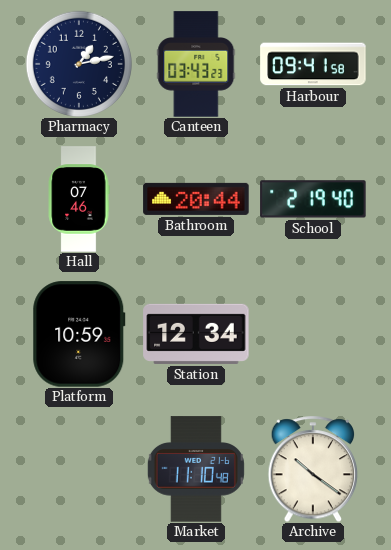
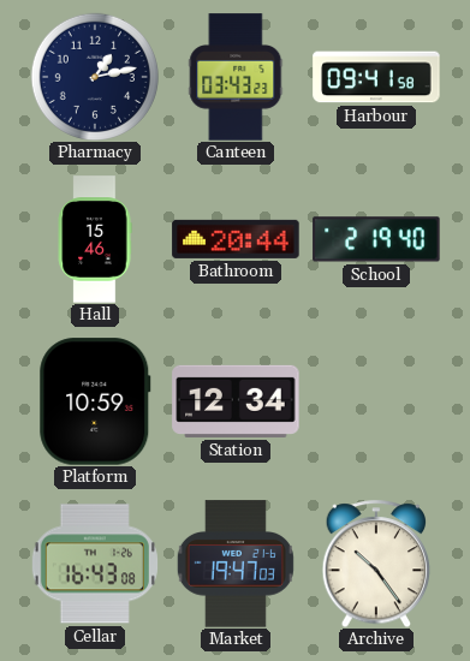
Hall: 07:46 -> 15:46 (95, 239)
Cellar: none -> 16:43 (95, 564)
Market: 11:10 -> 19:47 (236, 564)
Archive: 10:21 -> 10:24 (376, 564)
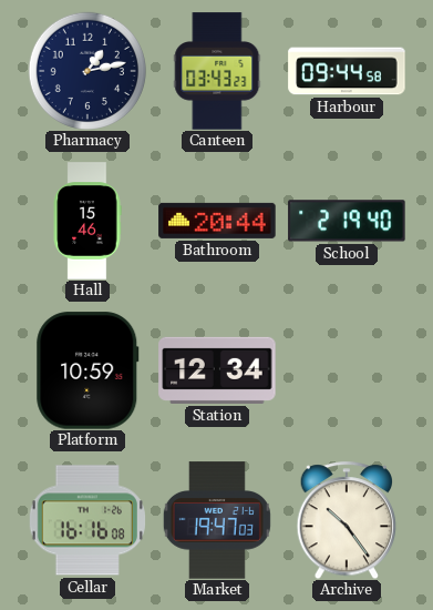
Harbour: 09:41 -> 09:44 (347, 71)
Cellar: 16:43 -> 16:16 (87, 520)
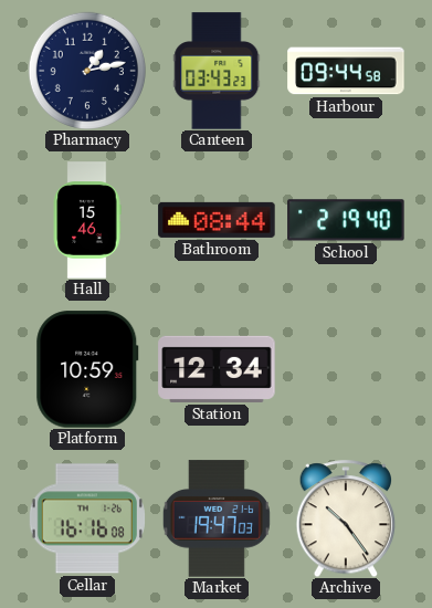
Bathroom: 20:44 -> 08:44 (217, 220)
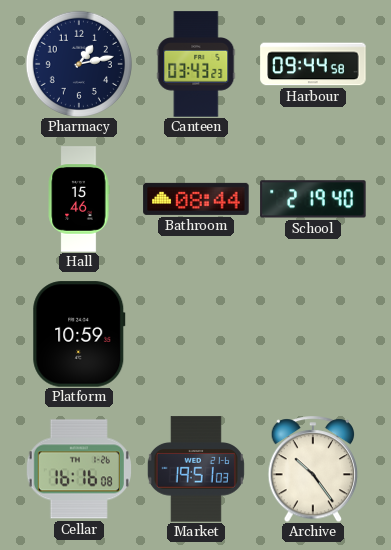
Station: 12:34 -> none (217, 369)
Market: 19:47 -> 19:51 (196, 469)
